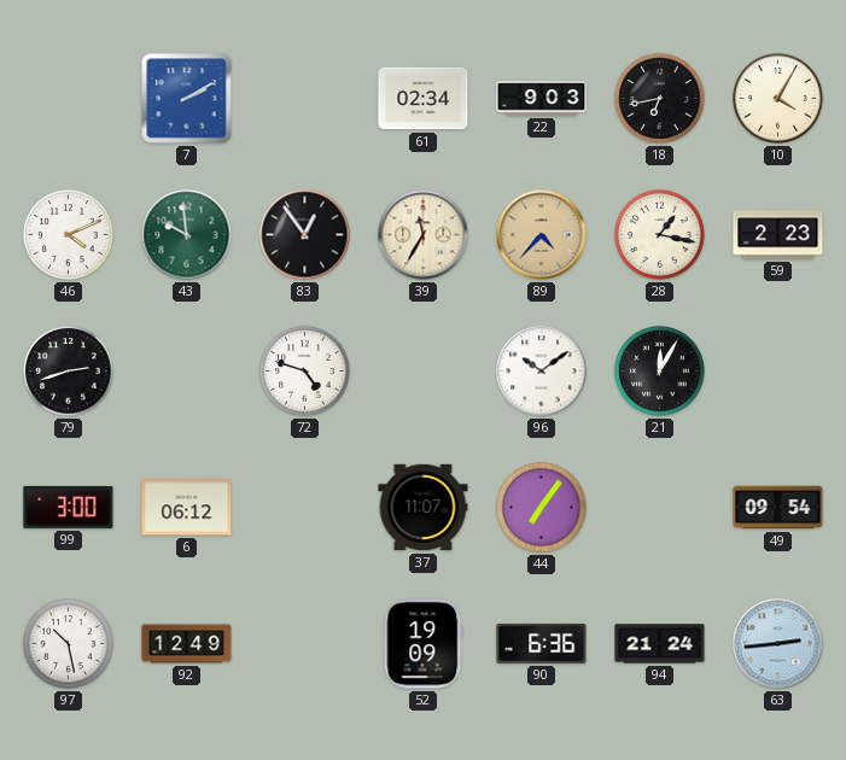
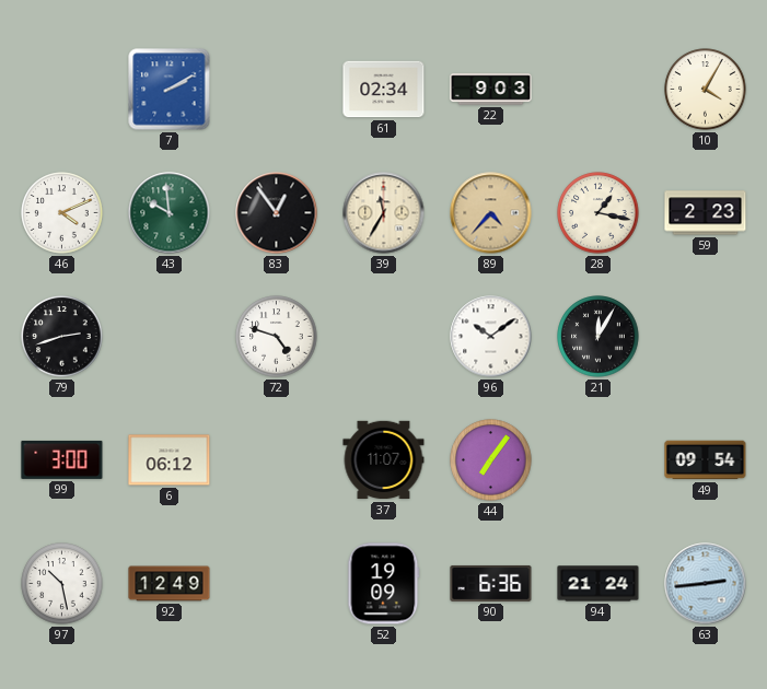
18: 6:43 -> none (660, 99)
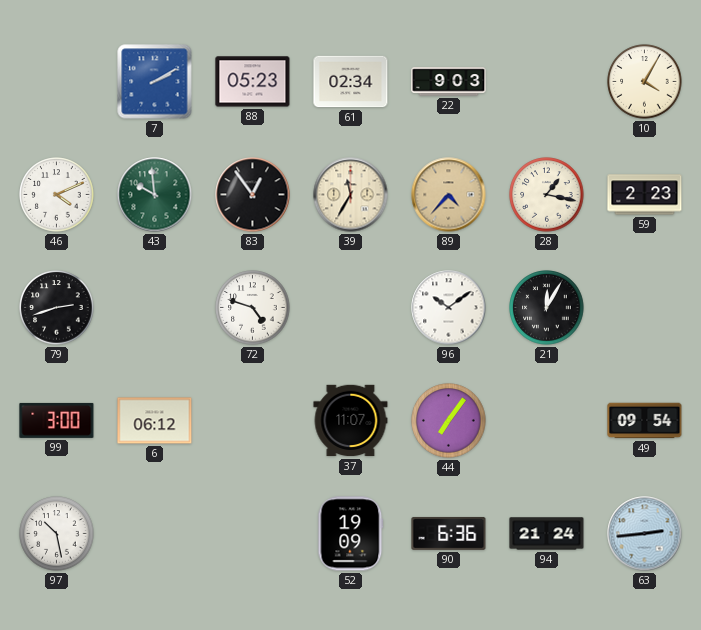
88: none -> 05:23 (253, 82)
92: 12:49 -> none (170, 584)
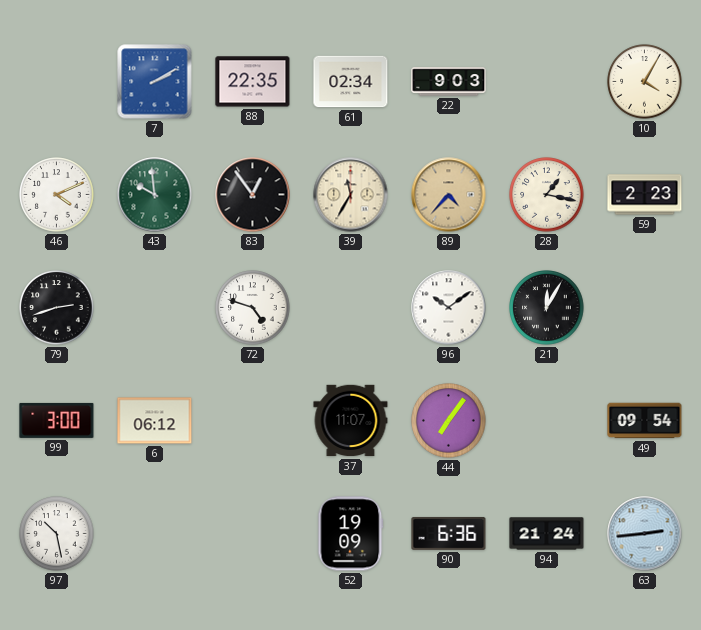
88: 05:23 -> 22:35 (253, 82)
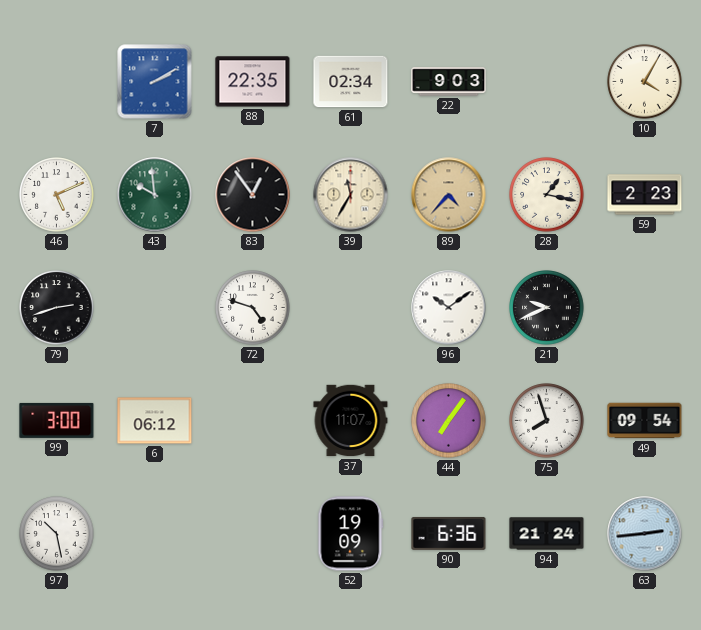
46: 4:11 -> 5:11 (57, 195)
21: 12:05 -> 9:41 (547, 308)
75: none -> 7:57 (547, 421)
